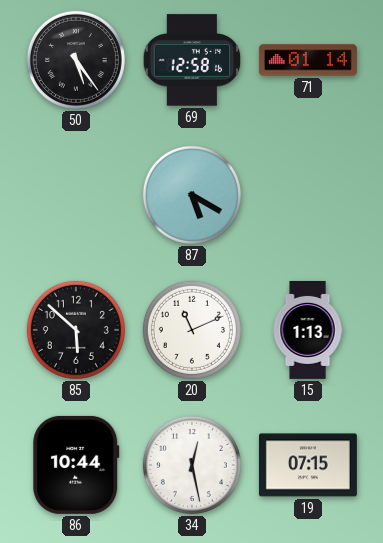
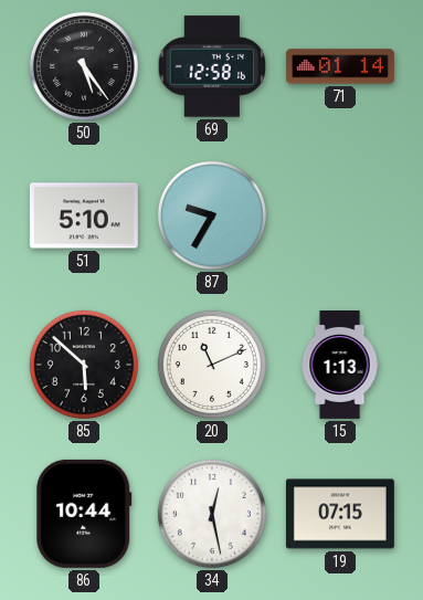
51: none -> 5:10 (84, 215)
87: 5:20 -> 9:35 (212, 215)
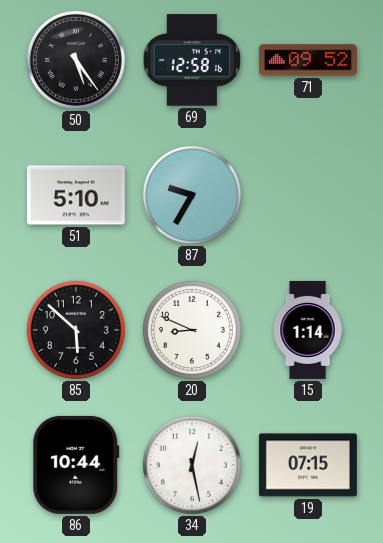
71: 01:14 -> 09:52 (308, 60)
20: 11:11 -> 8:49 (192, 330)
15: 1:13 -> 1:14 (308, 330)
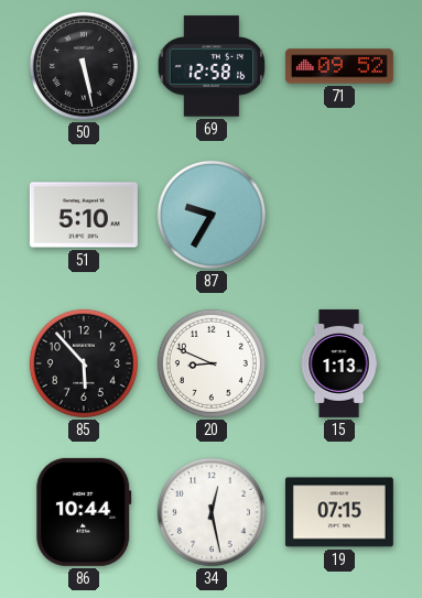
50: 5:24 -> 5:28 (84, 66)
85: 5:52 -> 5:53 (84, 363)
15: 1:14 -> 1:13 (339, 363)
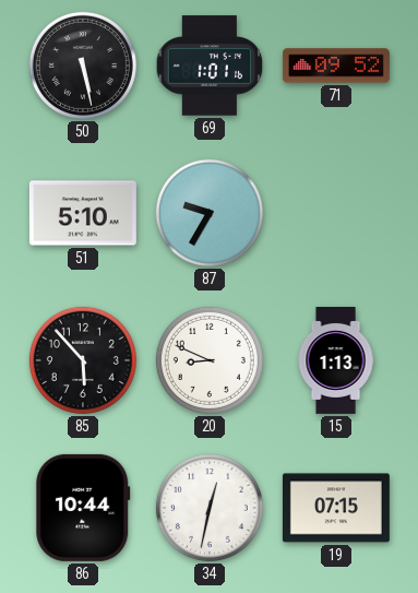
69: 12:58 -> 1:01 (210, 66)
34: 12:28 -> 12:32 (210, 508)
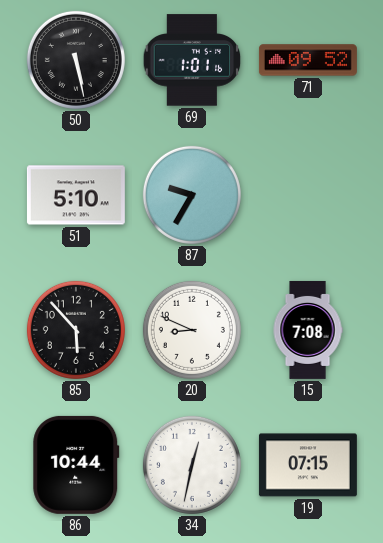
15: 1:13 -> 7:08 (308, 330)
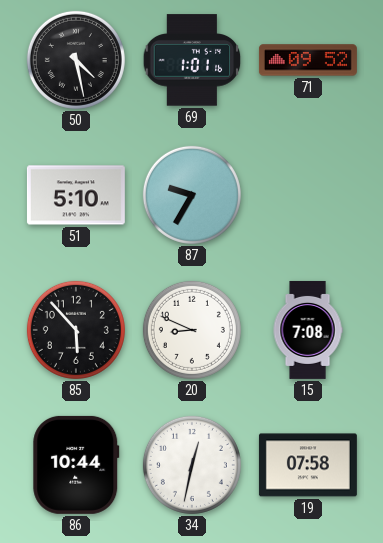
50: 5:28 -> 4:28 (76, 60)
19: 07:15 -> 07:58 (308, 465)
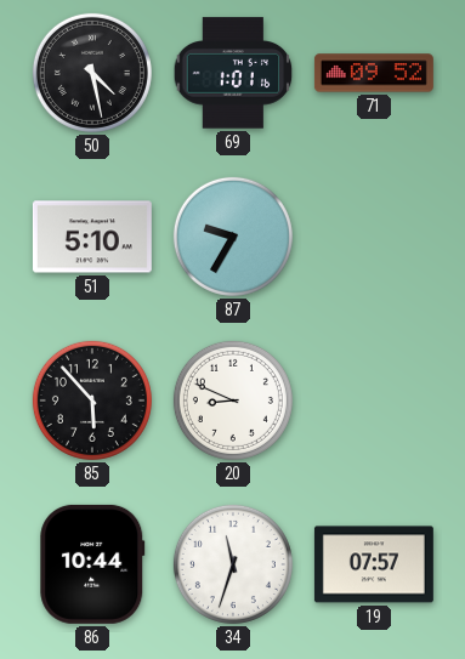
15: 7:08 -> none (308, 330)
34: 12:32 -> 11:33 (233, 564)
19: 07:58 -> 07:57 (374, 564)
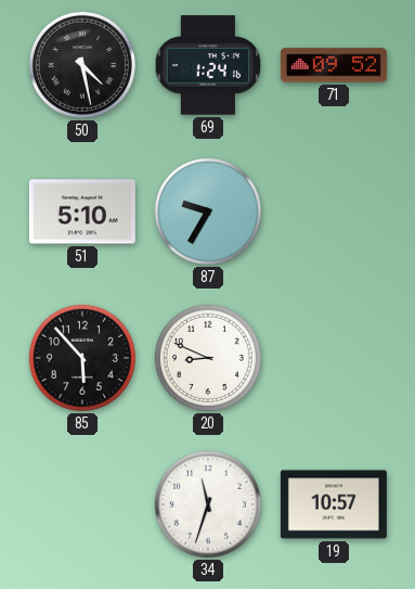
69: 1:01 -> 1:24 (208, 65)
86: 10:44 -> none (92, 564)
19: 07:57 -> 10:57 (334, 504)
